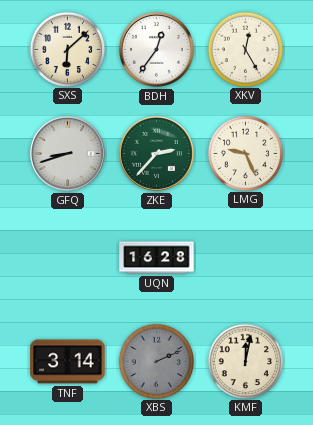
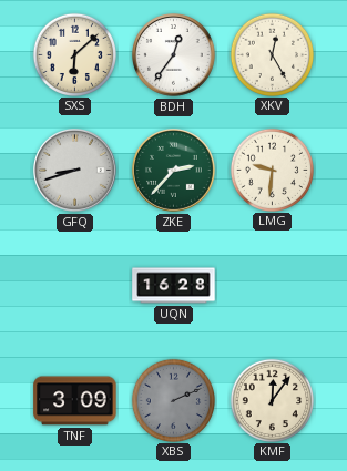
LMG: 9:26 -> 9:31 (272, 170)
TNF: 3:14 -> 3:09 (75, 401)
KMF: 12:02 -> 12:06 (272, 400)
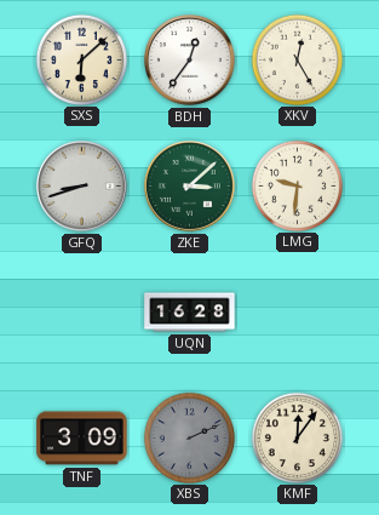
ZKE: 2:37 -> 3:08 (190, 187)
